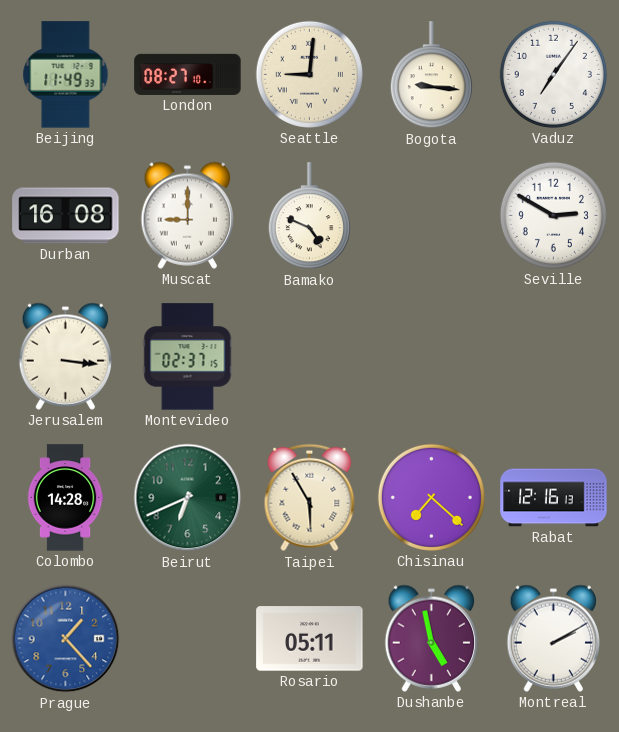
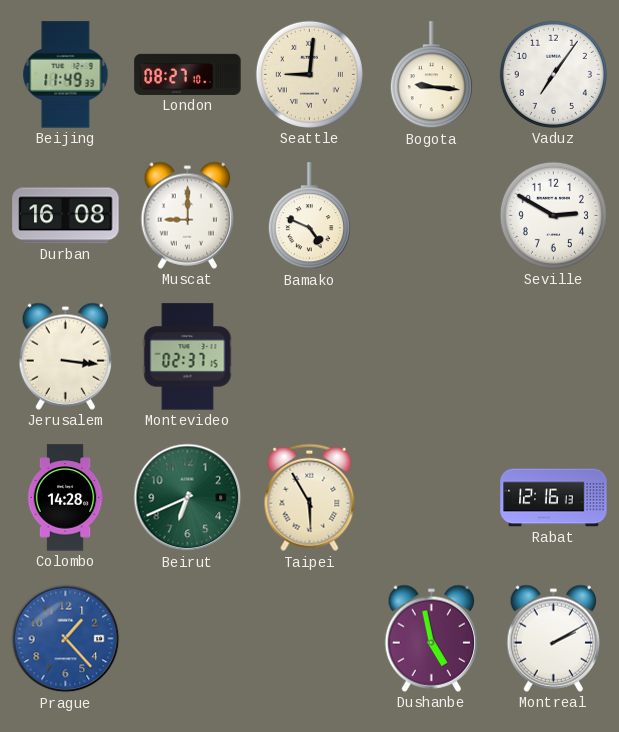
Chisinau: 7:22 -> none (431, 497)
Rosario: 05:11 -> none (310, 639)
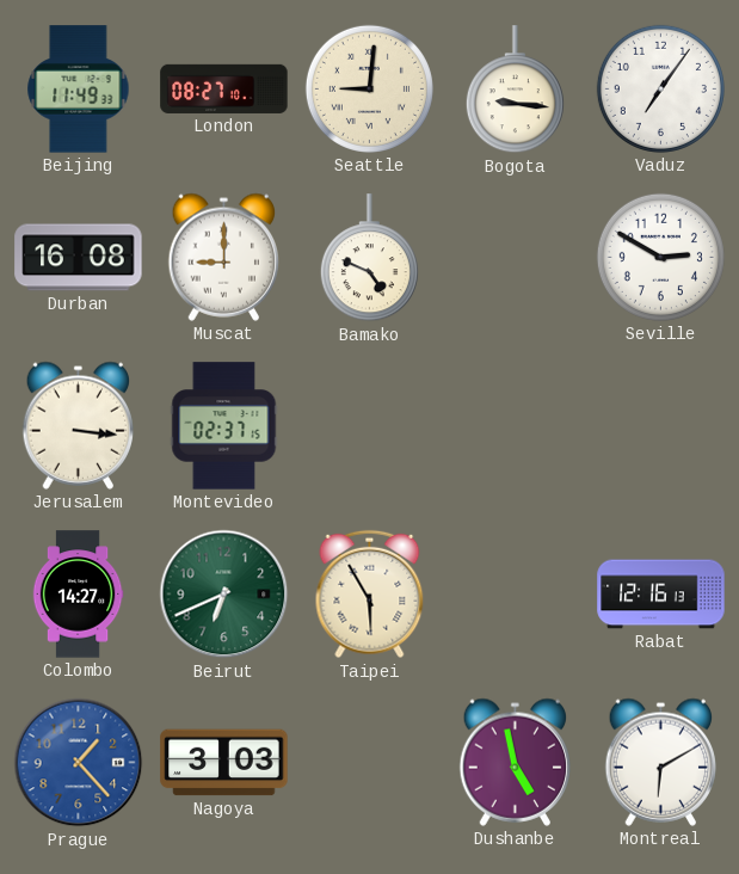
Colombo: 14:28 -> 14:27 (78, 595)
Nagoya: none -> 3:03 (224, 763)
Montreal: 2:10 -> 6:10 (661, 762)
